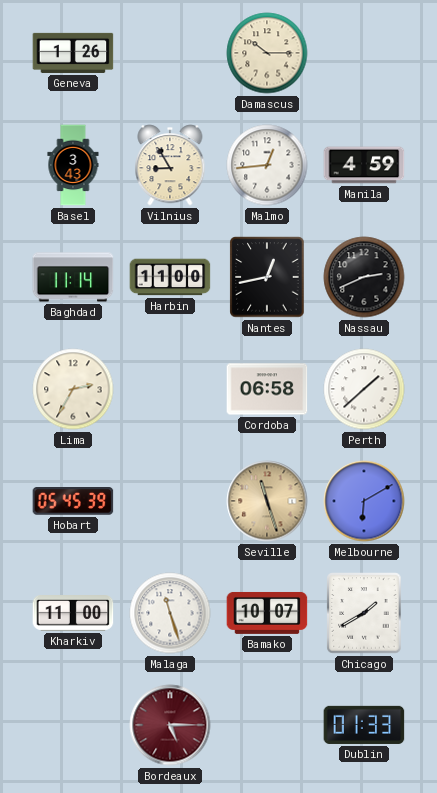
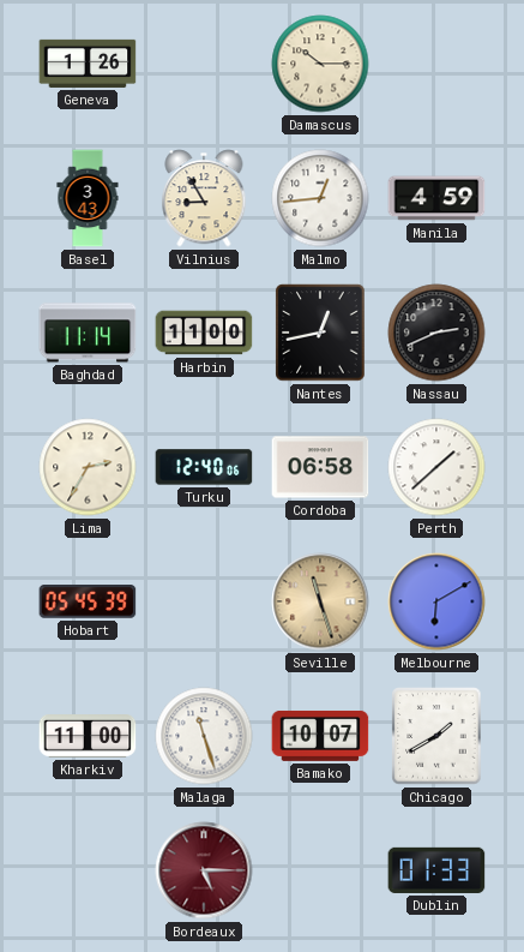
Turku: none -> 12:40 (204, 467)
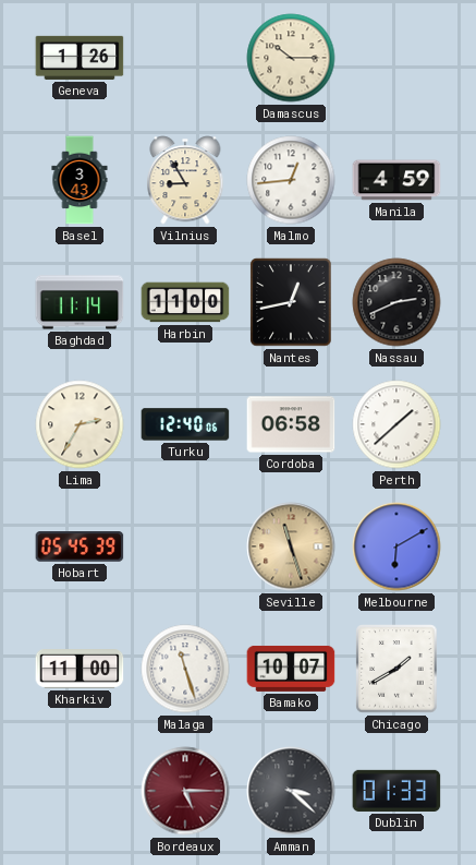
Amman: none -> 3:22 (291, 791)
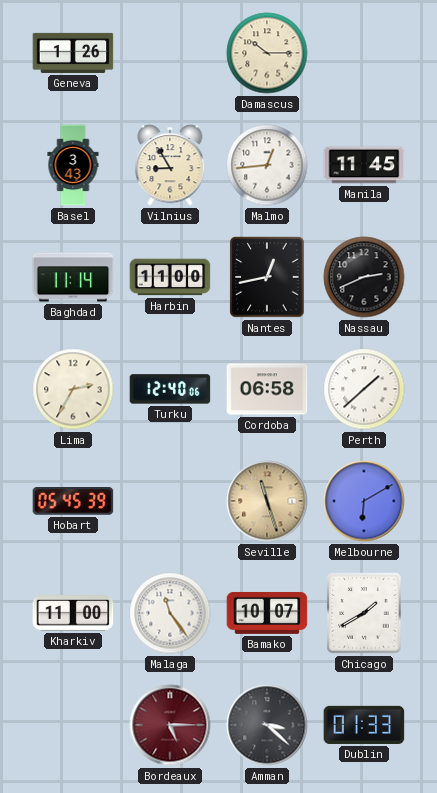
Manila: 4:59 -> 11:45 (364, 165)
Malaga: 11:27 -> 11:24 (170, 613)
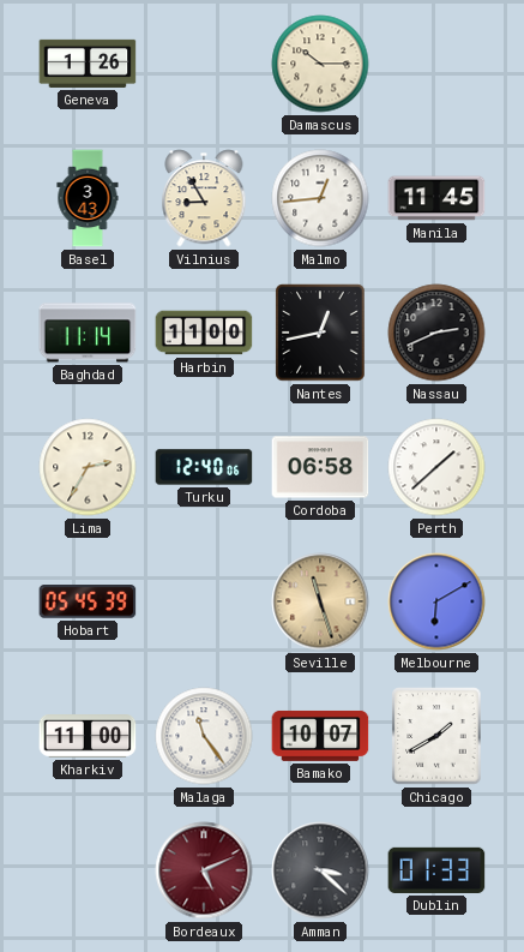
Bordeaux: 5:15 -> 5:11 (204, 870)
